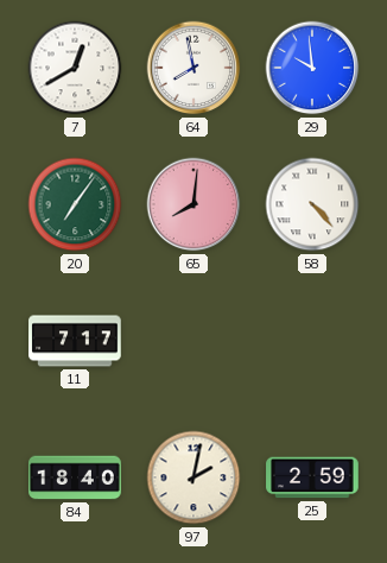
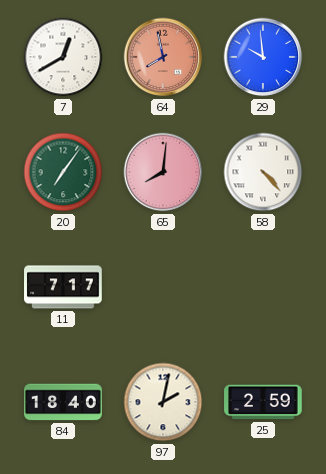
64 dial: white -> salmon (163, 57)
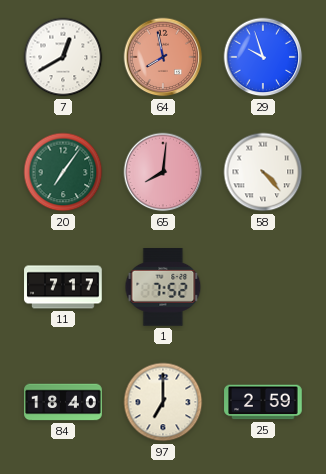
29: 9:59 -> 9:57 (263, 57)
1: none -> 7:52 (163, 288)
97: 2:02 -> 7:00 (163, 402)
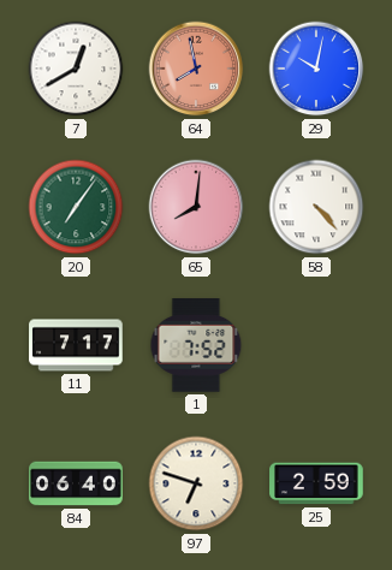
29: 9:57 -> 10:02 (316, 69)
84: 18:40 -> 06:40 (76, 483)
97: 7:00 -> 6:48 (196, 483)
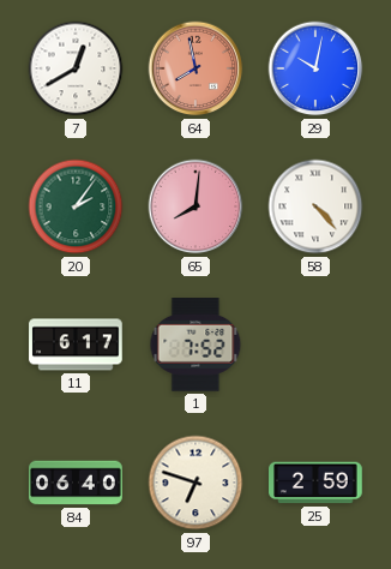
20: 7:06 -> 2:06 (76, 206)
11: 7:17 -> 6:17 (76, 345)
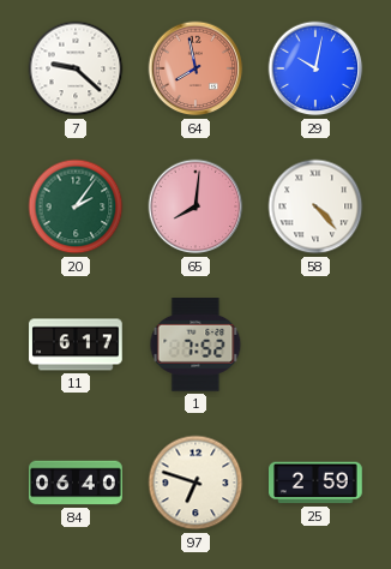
7: 12:40 -> 9:22 (76, 68)
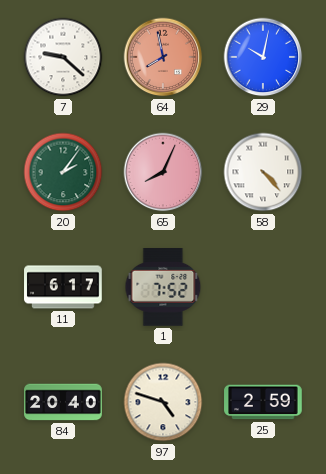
65: 8:01 -> 8:04 (163, 172)
84: 06:40 -> 20:40 (63, 402)
97: 6:48 -> 4:48 (163, 402)
